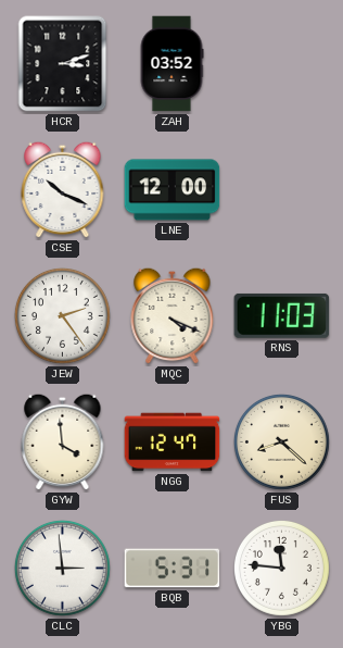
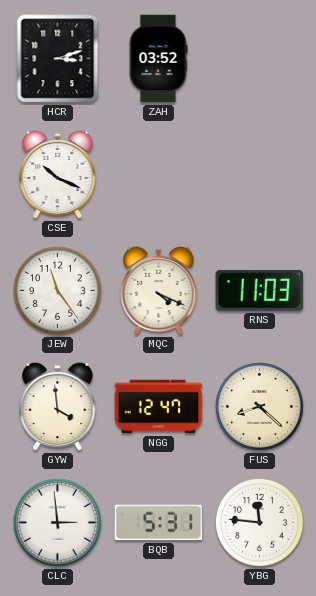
LNE: 12:00 -> none (173, 190)
JEW: 2:24 -> 11:24 (58, 291)
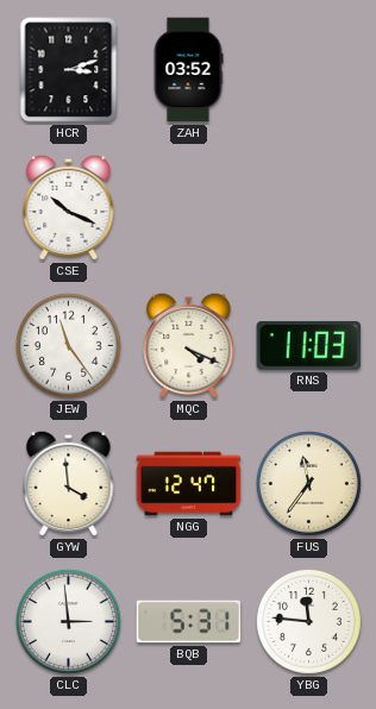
FUS: 8:22 -> 11:36 (309, 484)
